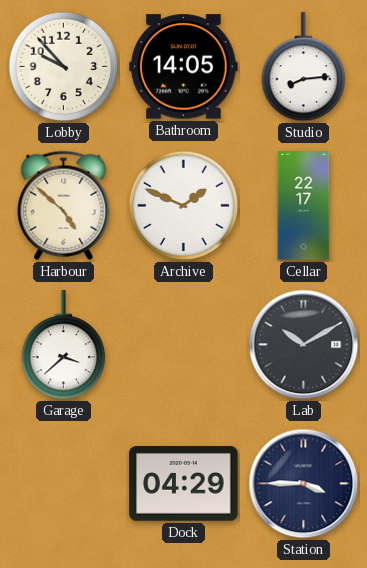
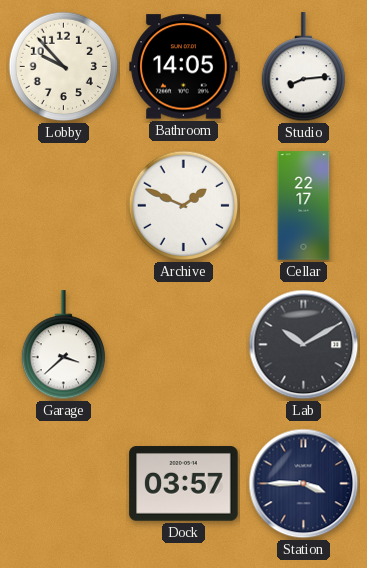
Harbour: 4:52 -> none (64, 205)
Dock: 04:29 -> 03:57 (184, 484)
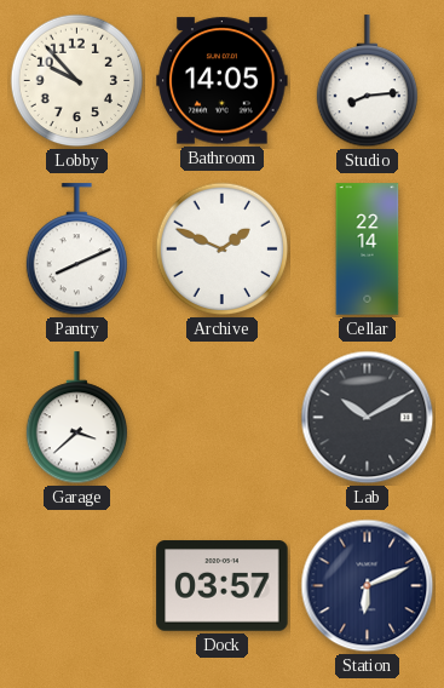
Pantry: none -> 8:11 (76, 250)
Cellar: 22:17 -> 22:14 (368, 250)
Station: 3:45 -> 6:11 (368, 586)
